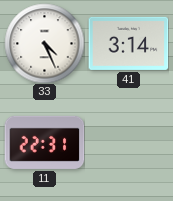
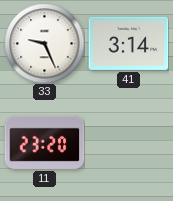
33: 4:26 -> 9:26 (44, 43)
11: 22:31 -> 23:20 (44, 142)
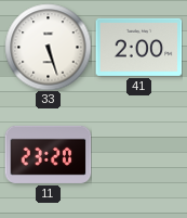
33: 9:26 -> 5:27 (48, 47)
41: 3:14 -> 2:00 (138, 47)
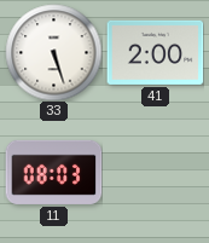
11: 23:20 -> 08:03 (53, 172)
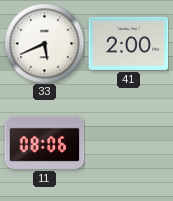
33: 5:27 -> 5:41 (44, 43)
11: 08:03 -> 08:06 (44, 142)
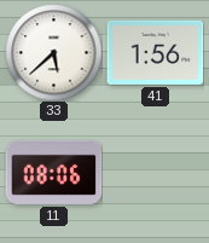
33: 5:41 -> 5:38 (53, 52)
41: 2:00 -> 1:56 (155, 52)
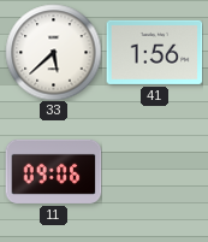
11: 08:06 -> 09:06 (53, 171)
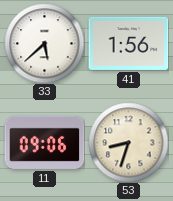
53: none -> 8:33 (128, 142)
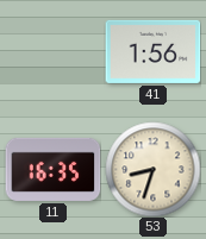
33: 5:38 -> none (44, 43)
11: 09:06 -> 16:35 (52, 169)
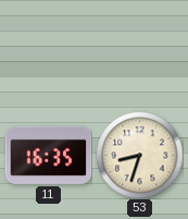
41: 1:56 -> none (152, 51)
